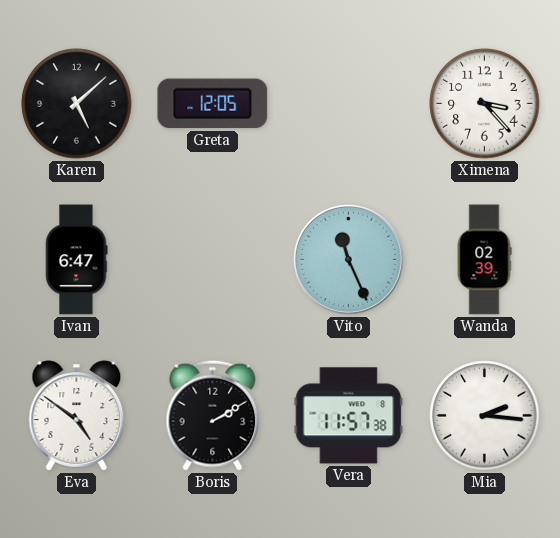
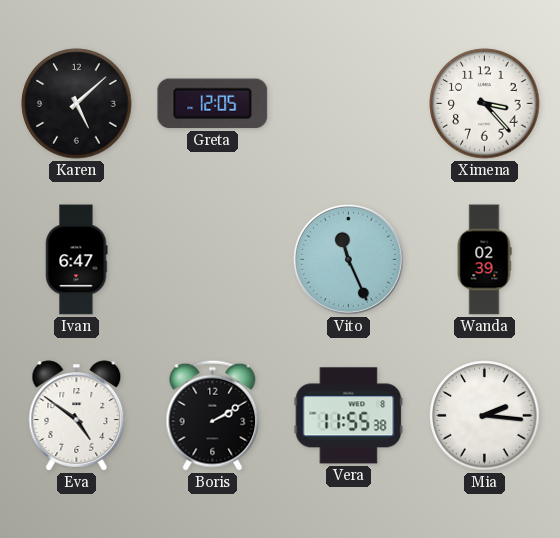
Vera: 11:57 -> 11:55 (349, 416)
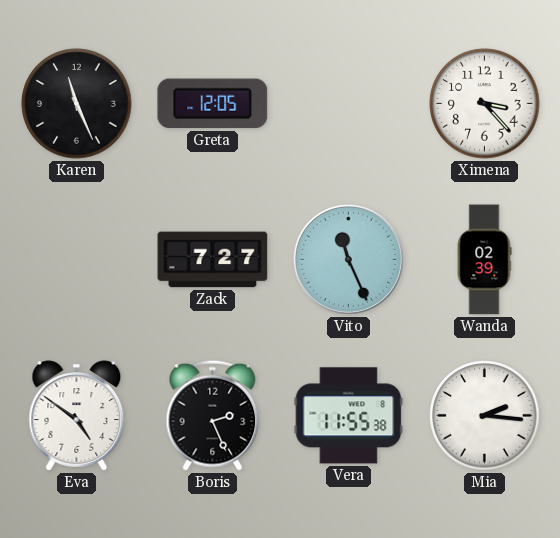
Karen: 5:08 -> 11:26 (77, 104)
Ivan: 6:47 -> none (76, 260)
Zack: none -> 7:27 (213, 260)
Boris: 2:10 -> 2:26 (213, 415)
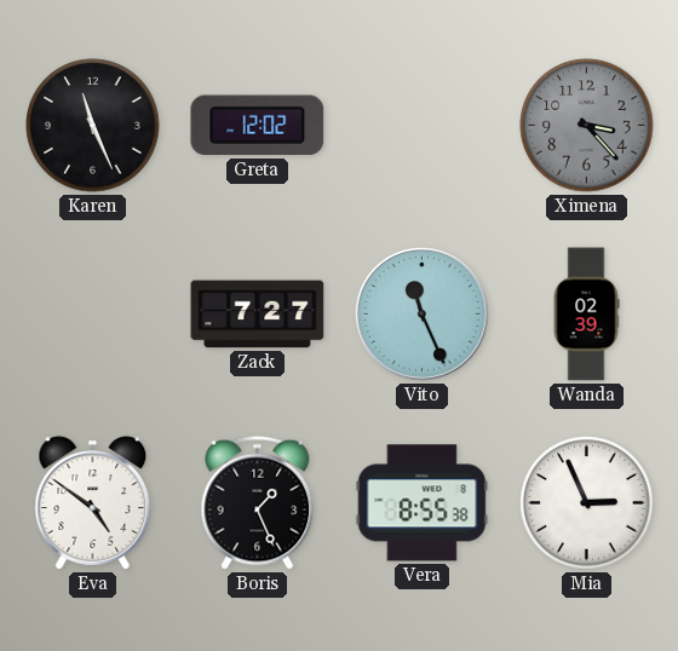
Greta: 12:05 -> 12:02 (258, 126)
Ximena dial: white -> grey (587, 126)
Boris: 2:26 -> 1:26 (258, 502)
Vera: 11:55 -> 8:55 (423, 503)
Mia: 2:16 -> 2:56 (587, 503)
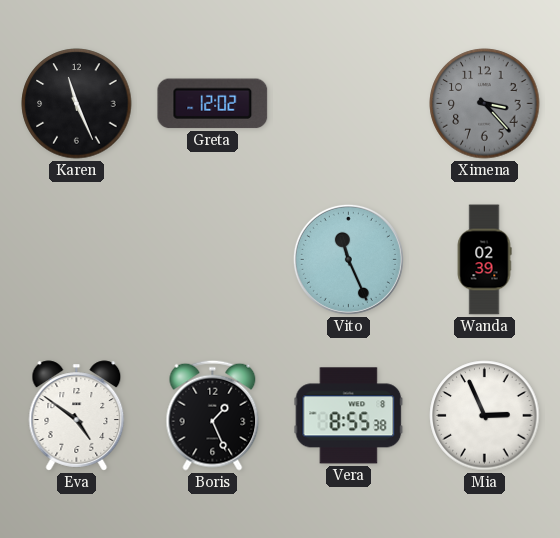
Zack: 7:27 -> none (258, 315)
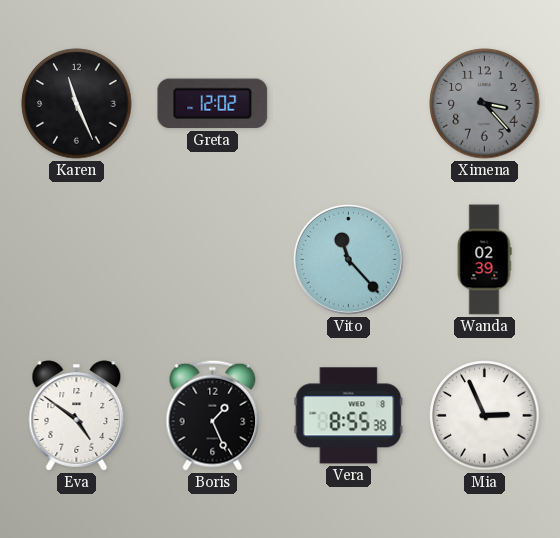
Vito: 11:26 -> 11:23 (348, 259)
